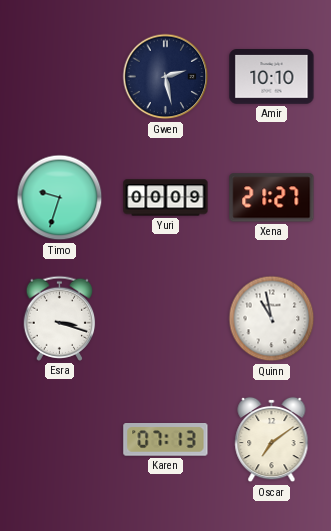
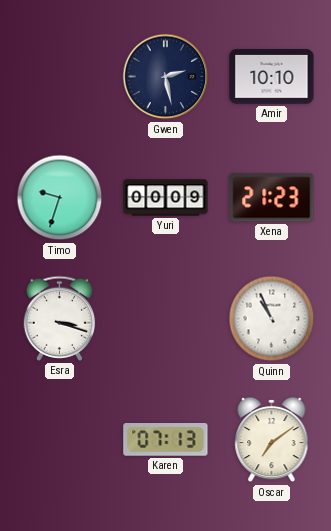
Xena: 21:27 -> 21:23 (272, 198)
Quinn: 10:58 -> 10:56 (272, 319)
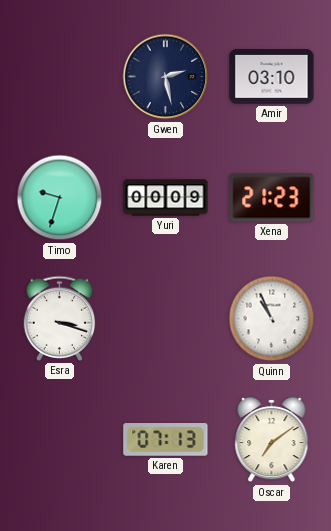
Amir: 10:10 -> 03:10 (272, 77)
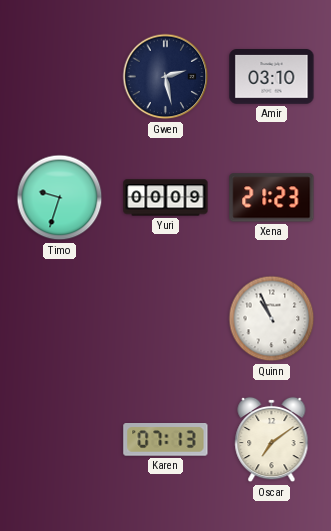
Esra: 3:18 -> none (60, 318)
